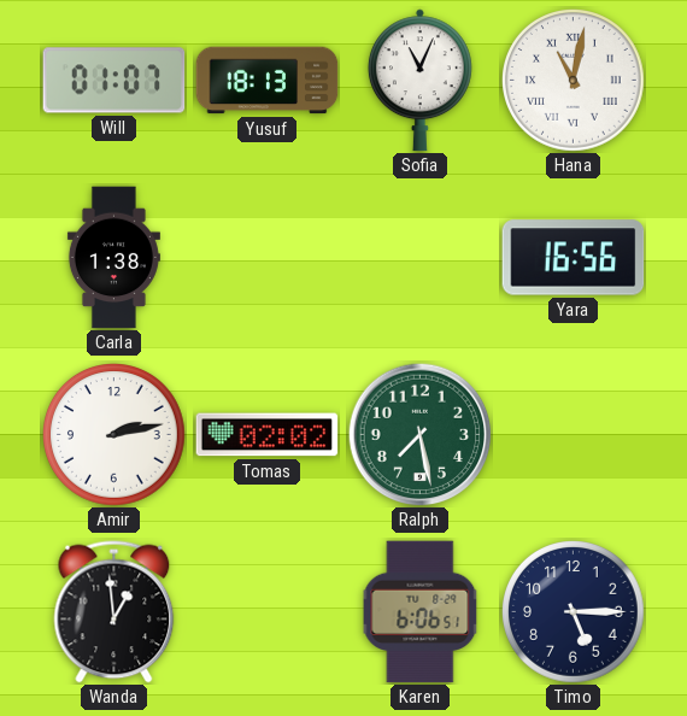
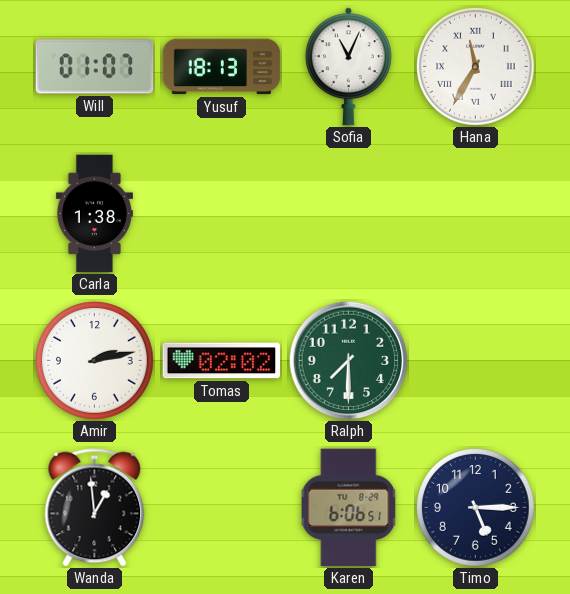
Hana: 11:02 -> 11:35 (476, 67)
Yara: 16:56 -> none (574, 258)
Ralph: 7:28 -> 7:30 (348, 360)
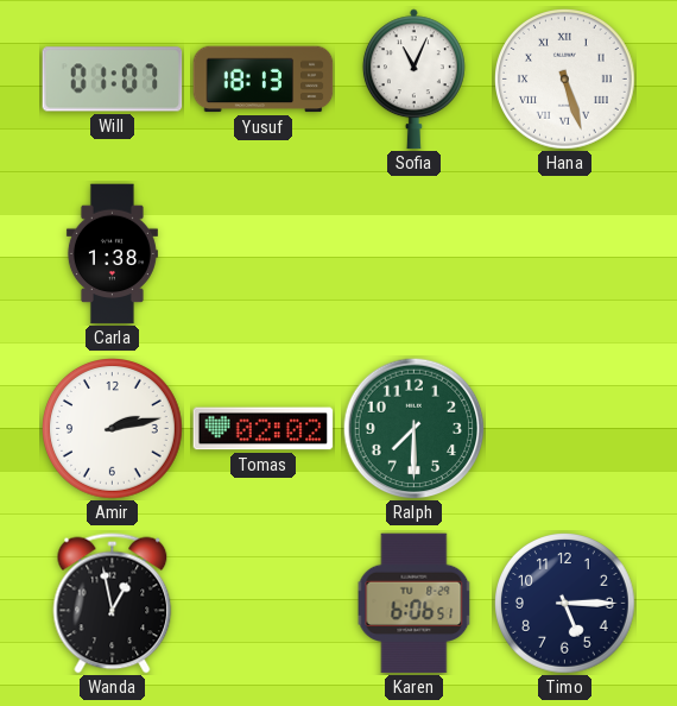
Hana: 11:35 -> 5:27 (565, 80)
Wanda: 12:59 -> 12:58 (113, 604)
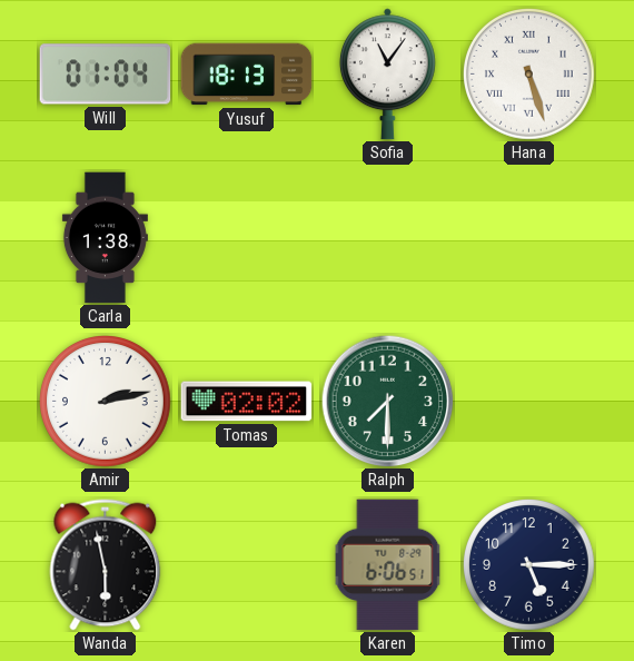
Will: 01:07 -> 01:04 (106, 75)
Sofia: 11:04 -> 11:06 (387, 75)
Wanda: 12:58 -> 5:58 (106, 565)
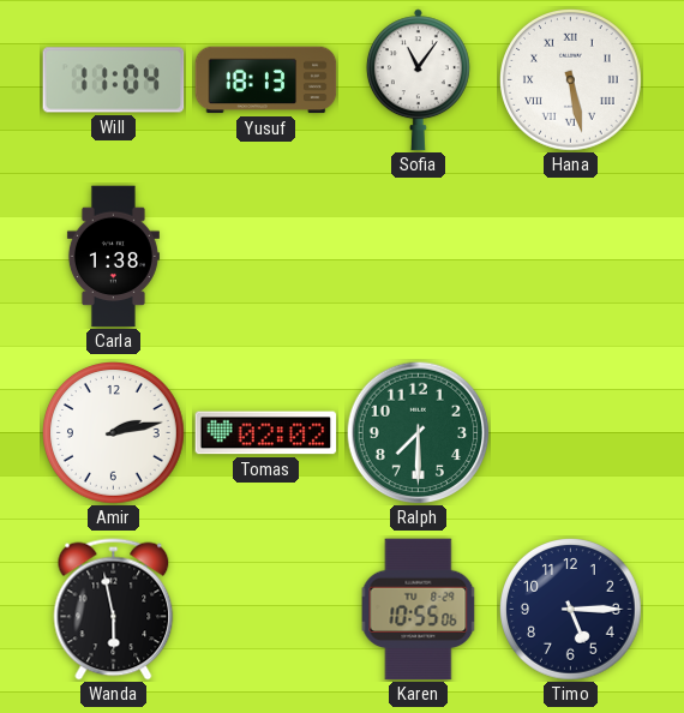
Will: 01:04 -> 11:04 (114, 80)
Hana: 5:27 -> 5:28 (571, 80)
Karen: 6:06 -> 10:55 (419, 610)
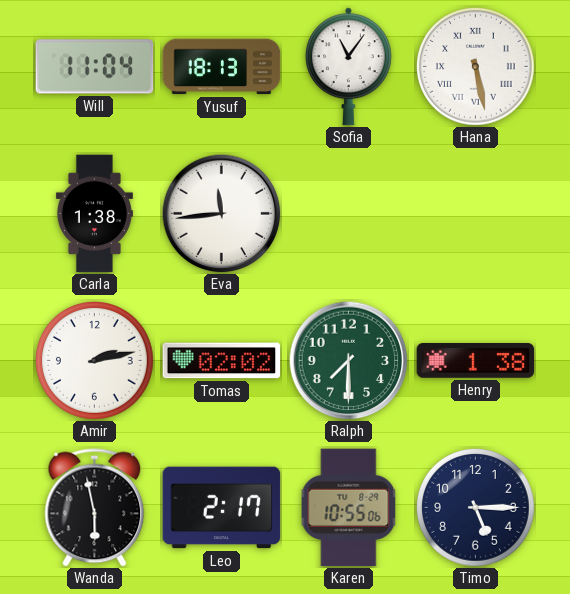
Eva: none -> 11:44 (221, 213)
Henry: none -> 1:38 (476, 361)
Leo: none -> 2:17 (222, 508)
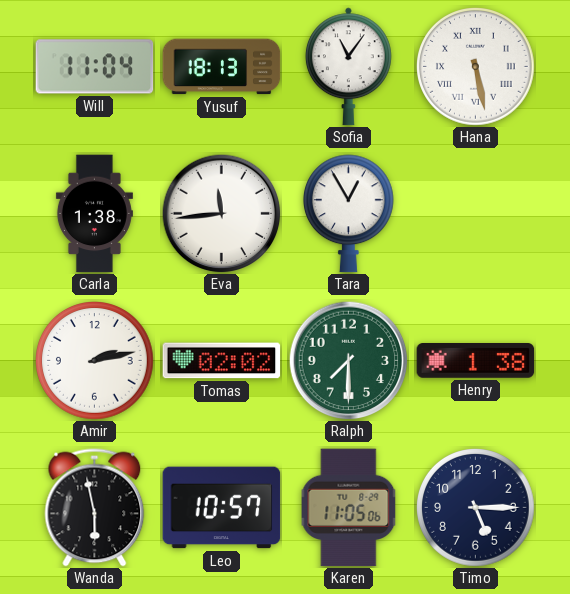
Tara: none -> 12:55 (348, 214)
Leo: 2:17 -> 10:57 (222, 508)
Karen: 10:55 -> 11:05 (349, 508)
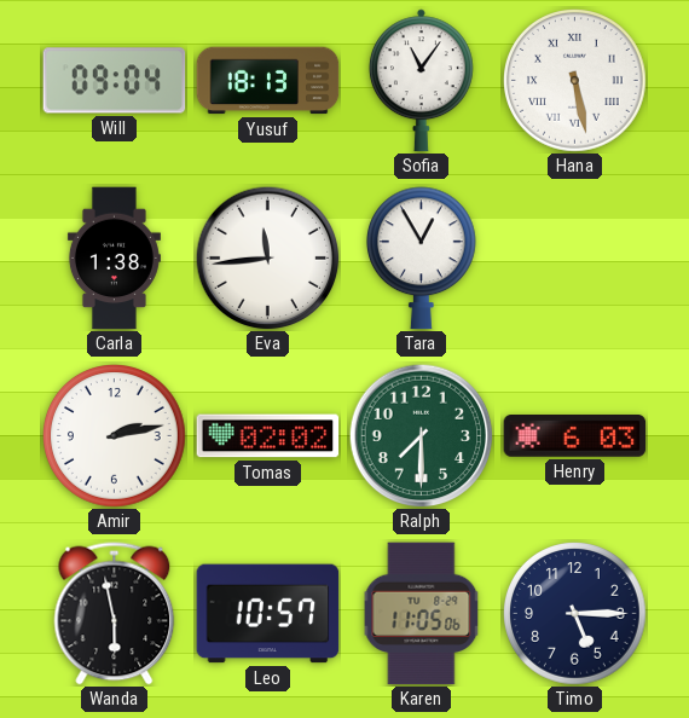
Will: 11:04 -> 09:04 (115, 81)
Henry: 1:38 -> 6:03 (575, 436)
